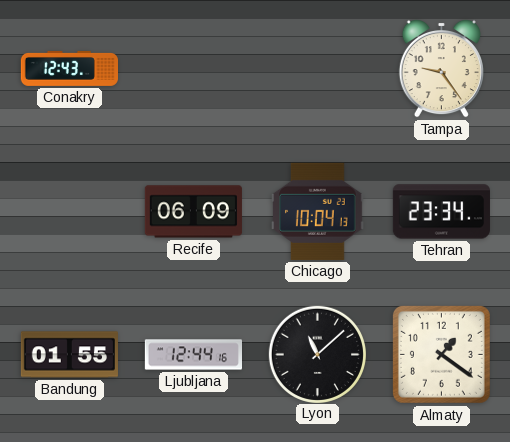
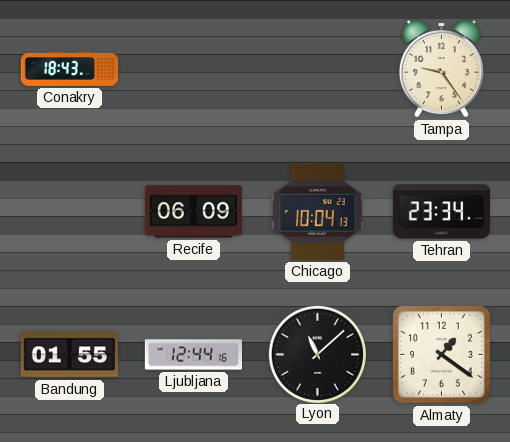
Conakry: 12:43 -> 18:43 (69, 68)
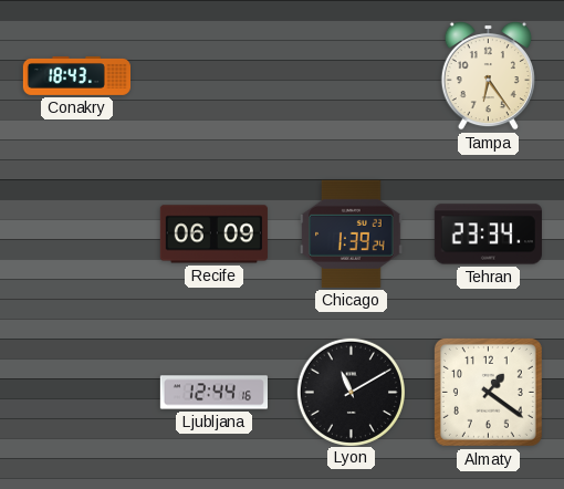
Tampa: 9:24 -> 6:24 (488, 75)
Chicago: 10:04 -> 1:39 (352, 233)
Bandung: 01:55 -> none (69, 355)
Lyon: 11:08 -> 11:10 (351, 392)
